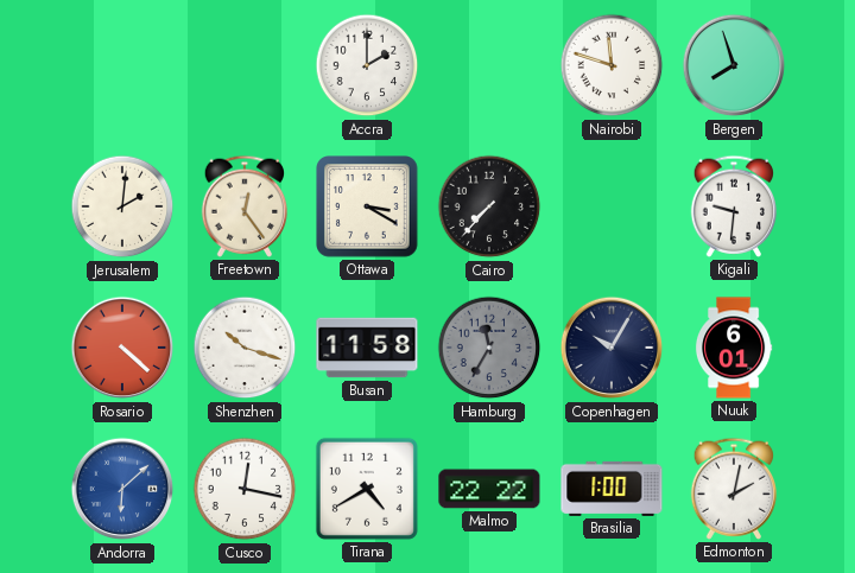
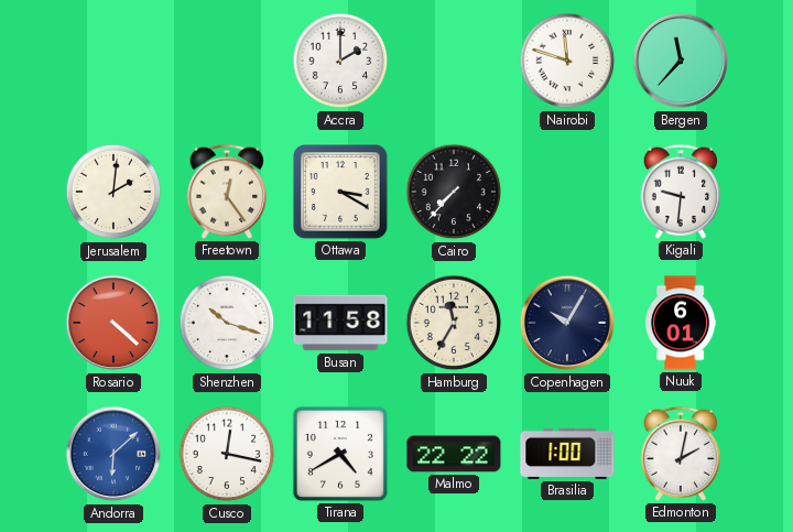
Bergen: 7:57 -> 11:37 (681, 61)
Hamburg dial: grey -> cream (454, 323)
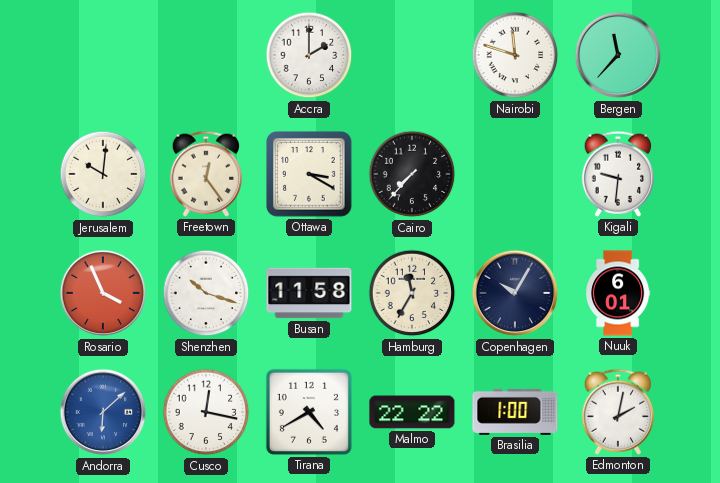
Jerusalem: 2:01 -> 10:01 (103, 174)
Rosario: 4:22 -> 3:56 (103, 293)
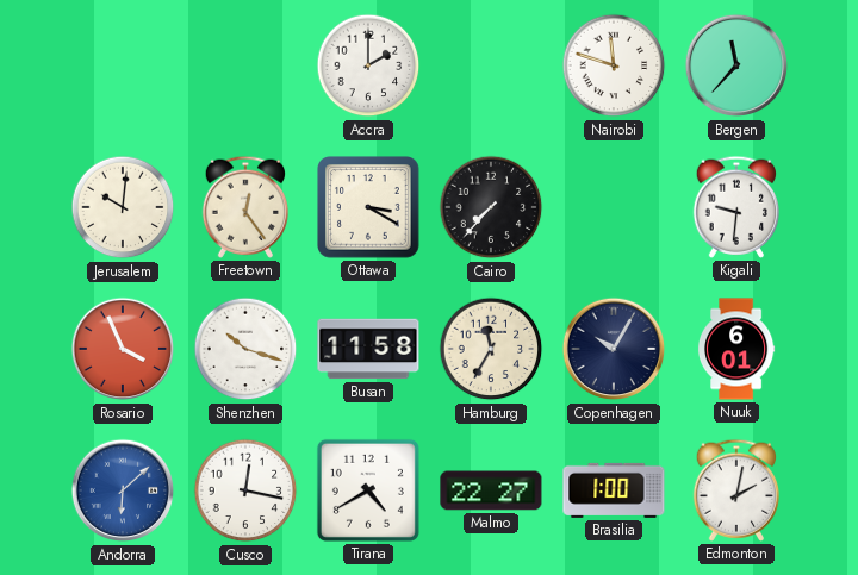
Malmo: 22:22 -> 22:27 (491, 490)
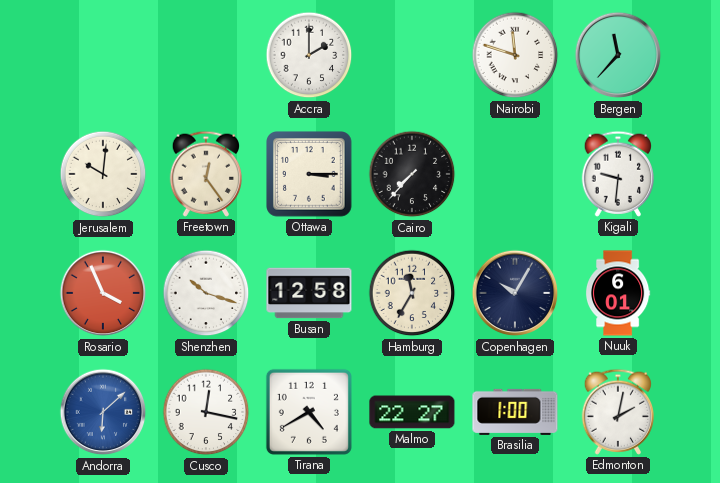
Ottawa: 3:20 -> 3:15 (310, 175)
Busan: 11:58 -> 12:58 (309, 293)
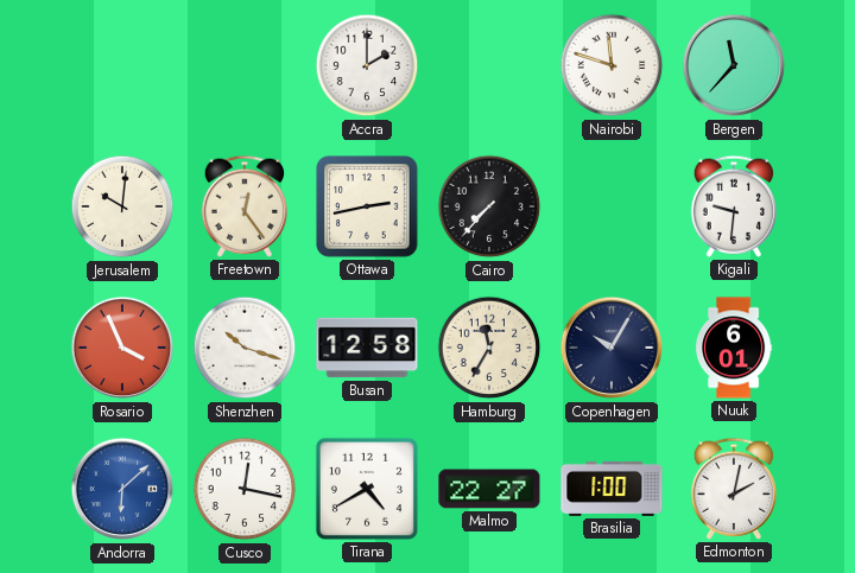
Ottawa: 3:15 -> 2:43 (368, 208)
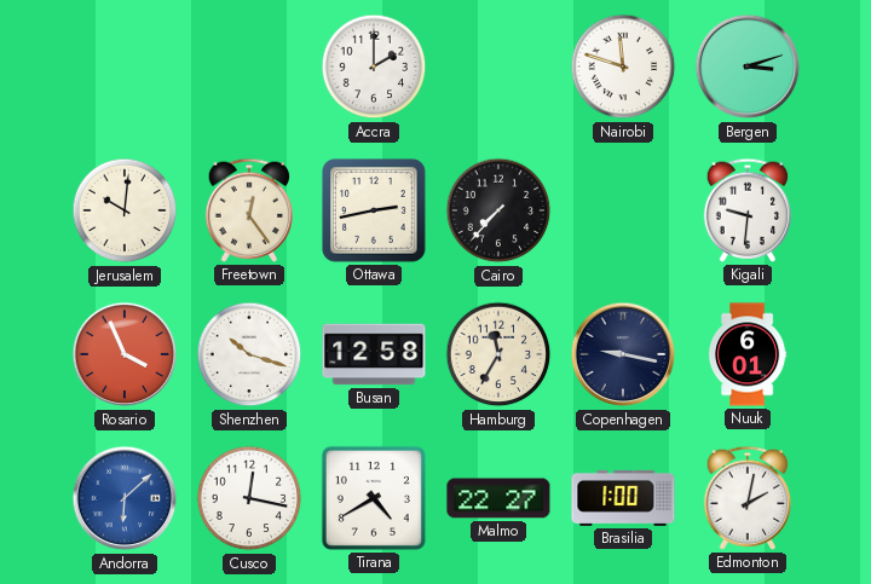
Bergen: 11:37 -> 3:12 (748, 67)
Copenhagen: 10:05 -> 9:17 (623, 354)
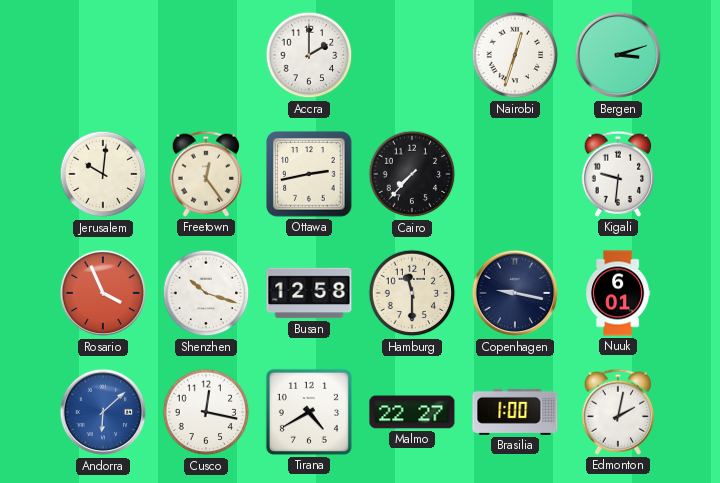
Nairobi: 11:48 -> 12:33 (515, 55)
Hamburg: 11:35 -> 11:30 (412, 293)
